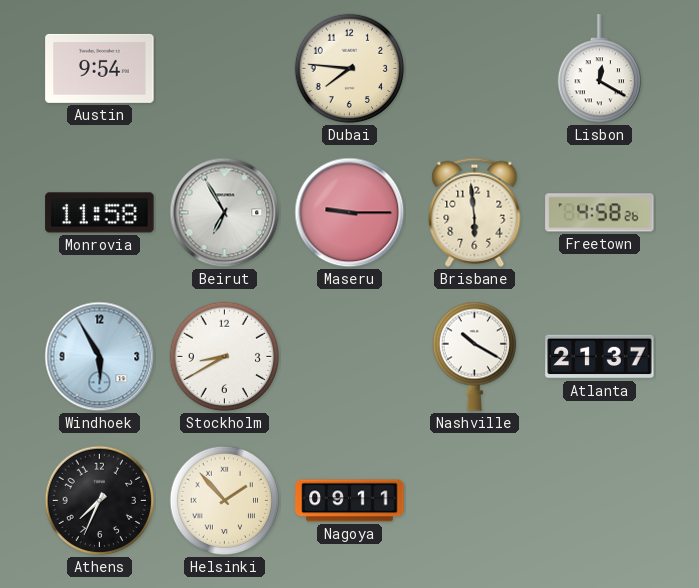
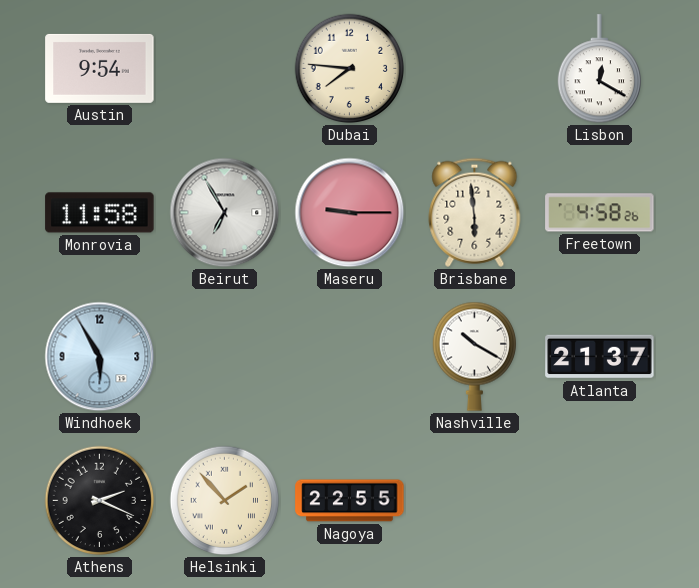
Stockholm: 8:40 -> none (225, 357)
Athens: 7:34 -> 2:19 (100, 501)
Nagoya: 09:11 -> 22:55 (350, 501)
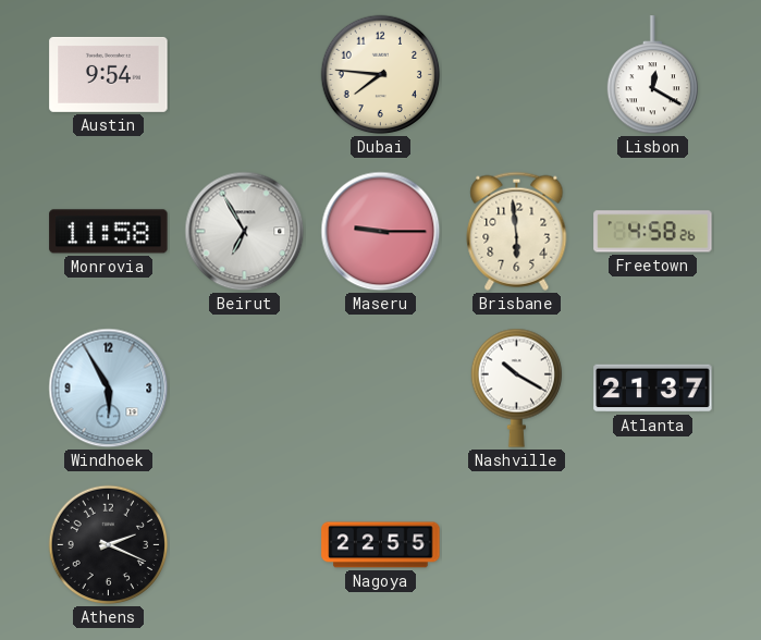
Helsinki: 1:53 -> none (225, 501)
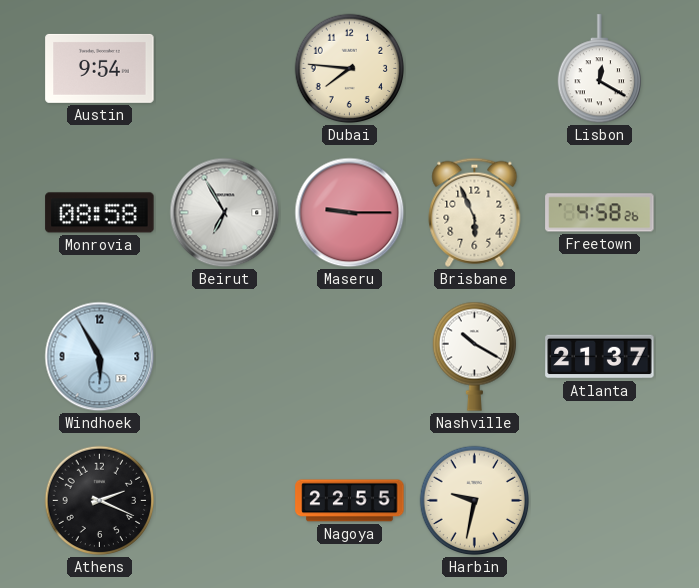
Monrovia: 11:58 -> 08:58 (100, 213)
Brisbane: 5:59 -> 5:56 (475, 212)
Harbin: none -> 9:32 (475, 501)
